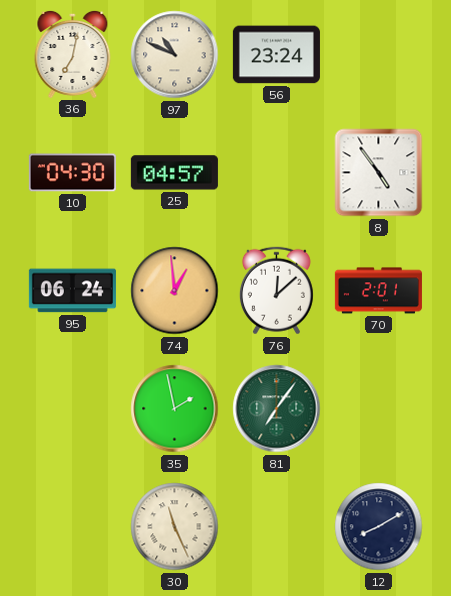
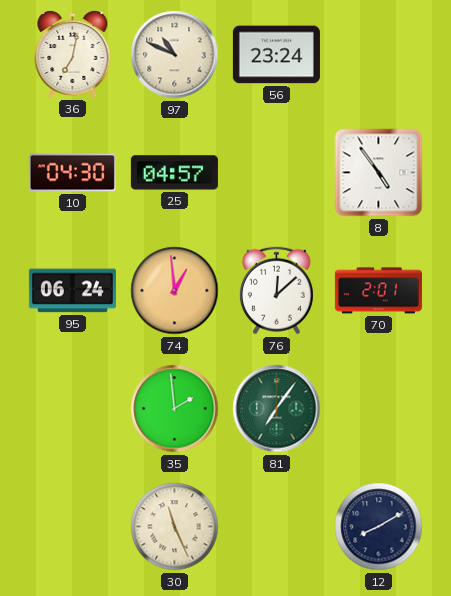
35: 1:58 -> 1:59 (175, 409)
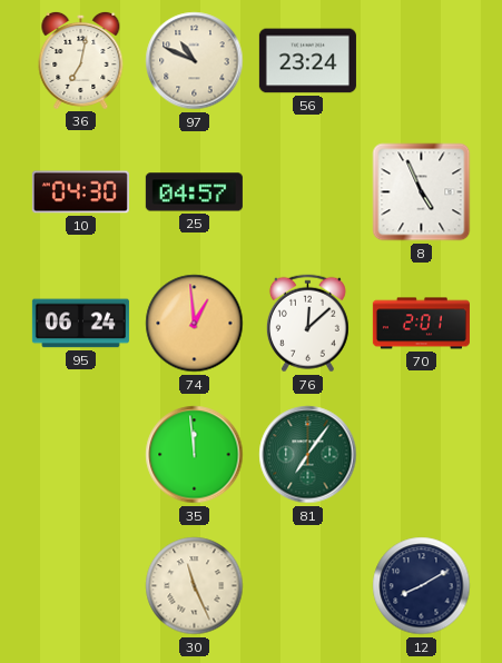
8: 4:54 -> 4:56 (422, 192)
35: 1:59 -> 11:59 (195, 455)
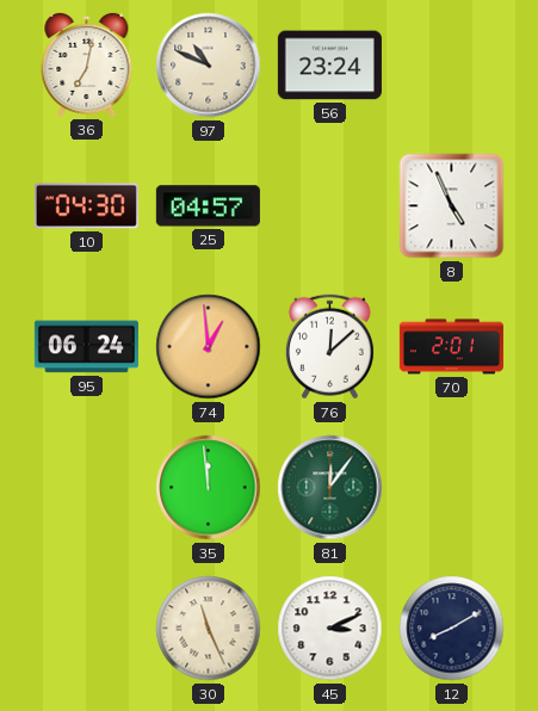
81: 7:06 -> 12:06 (330, 488)
45: none -> 3:11 (330, 629)
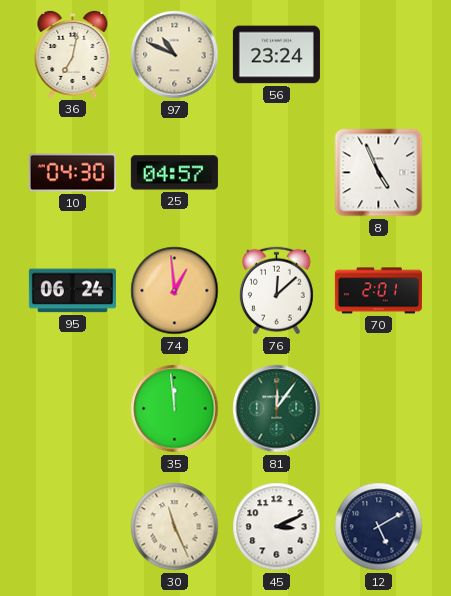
12: 8:10 -> 5:10 (379, 527)
